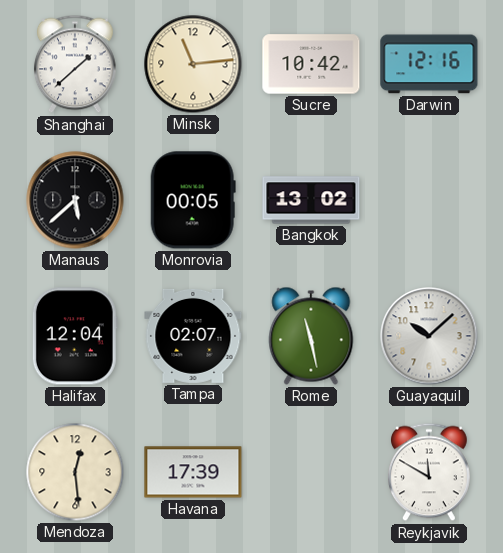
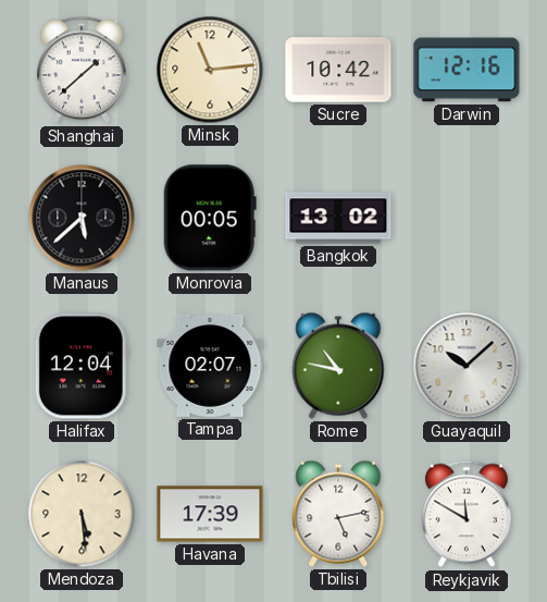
Rome: 11:28 -> 10:47 (338, 366)
Mendoza: 12:29 -> 5:29 (82, 514)
Tbilisi: none -> 5:13 (338, 514)
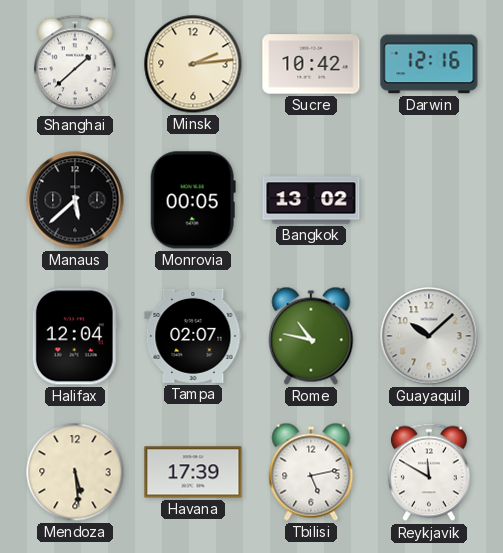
Minsk: 11:14 -> 2:14 (193, 64)
